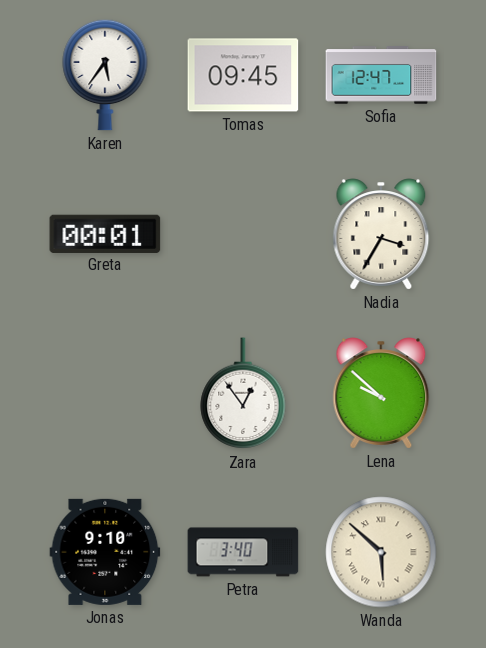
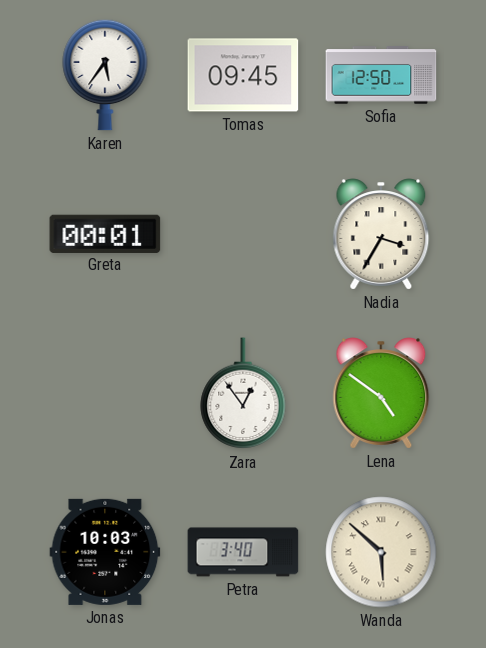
Sofia: 12:47 -> 12:50 (381, 75)
Lena: 9:52 -> 4:51 (381, 393)
Jonas: 9:10 -> 10:03 (105, 552)
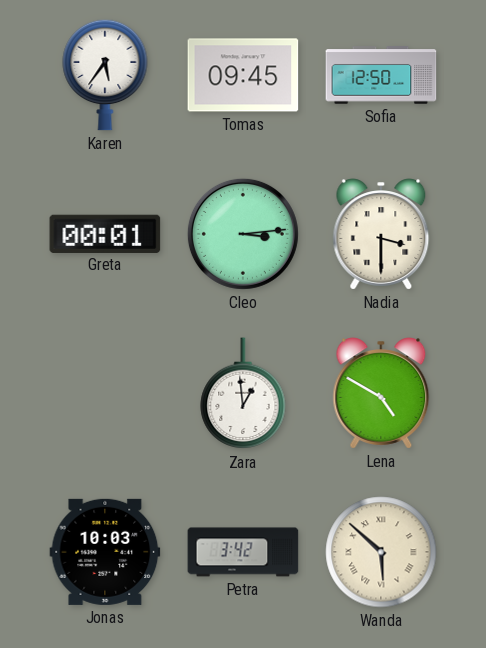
Cleo: none -> 3:14 (243, 234)
Nadia: 3:35 -> 3:30 (381, 234)
Zara: 12:54 -> 12:59 (243, 394)
Lena: 4:51 -> 4:50 (381, 393)
Petra: 3:40 -> 3:42 (243, 552)
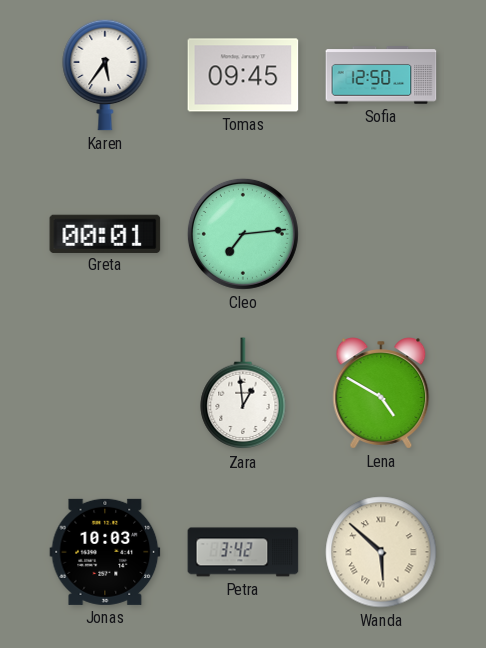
Cleo: 3:14 -> 7:14 (243, 234)
Nadia: 3:30 -> none (381, 234)
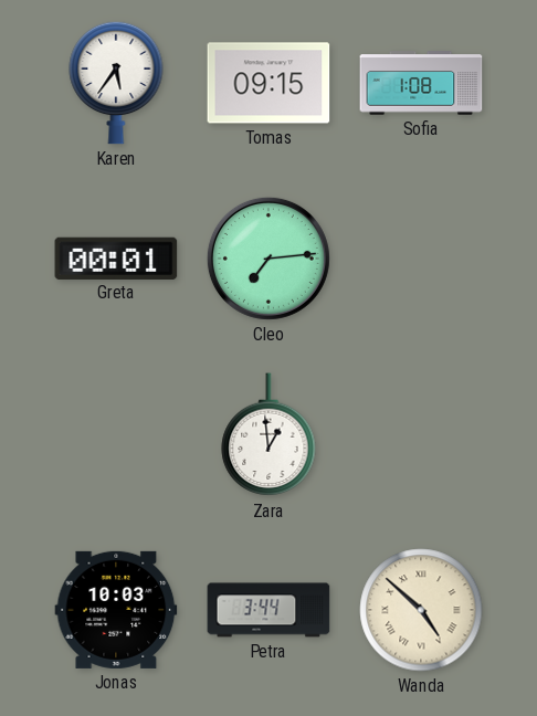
Tomas: 09:45 -> 09:15 (268, 83)
Sofia: 12:50 -> 1:08 (421, 83)
Lena: 4:50 -> none (381, 393)
Petra: 3:42 -> 3:44 (268, 610)
Wanda: 5:52 -> 4:52 (421, 610)
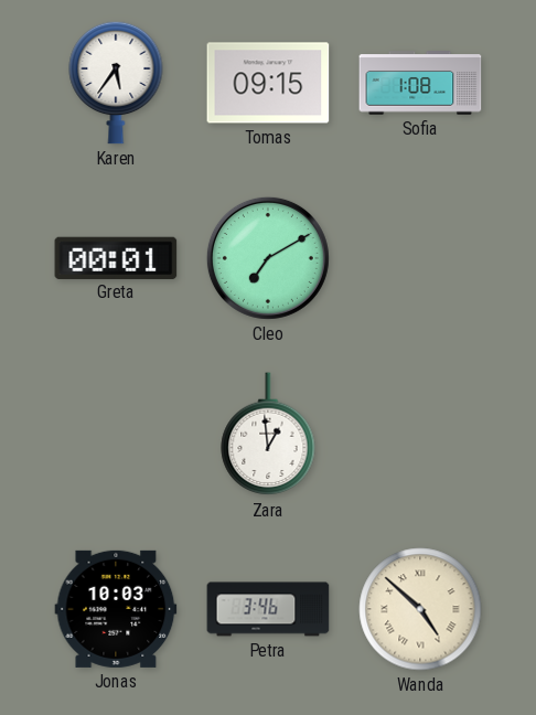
Cleo: 7:14 -> 7:10 (268, 258)
Petra: 3:44 -> 3:46 (268, 609)
